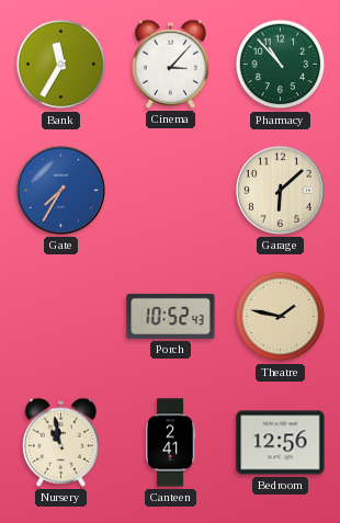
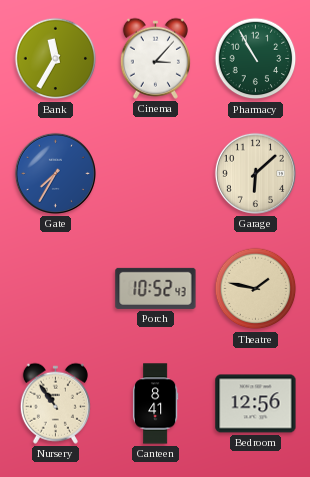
Pharmacy: 10:53 -> 10:55 (256, 59)
Nursery: 10:58 -> 10:54 (55, 403)
Canteen: 2:41 -> 8:41 (155, 404)
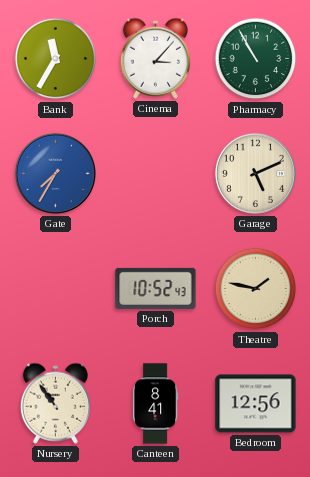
Garage: 6:08 -> 5:11 (255, 173)
